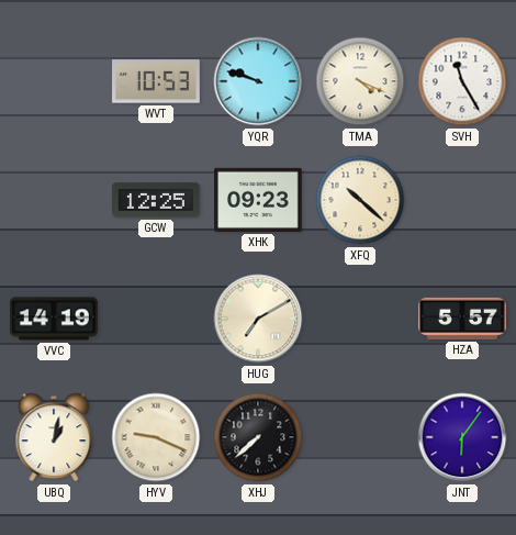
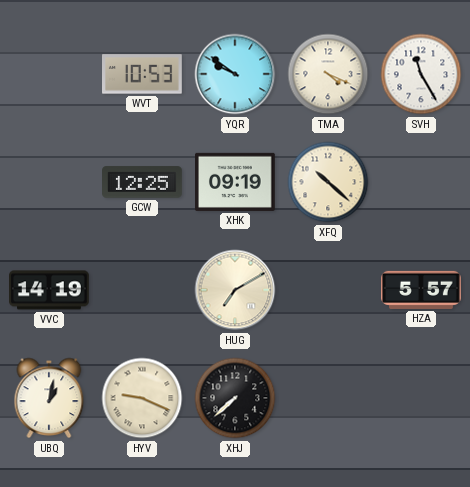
YQR: 9:48 -> 9:51 (235, 74)
XHK: 09:23 -> 09:19 (236, 182)
JNT: 6:06 -> none (462, 437)
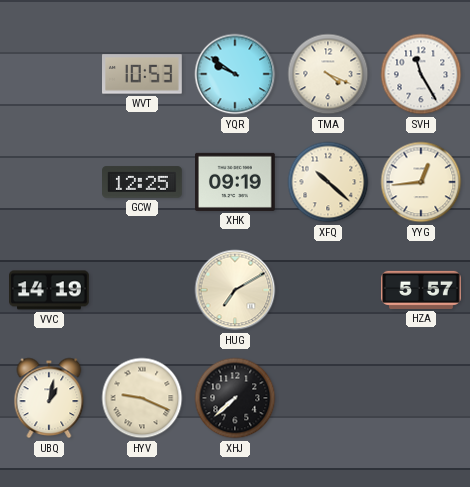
YYG: none -> 12:44 (421, 182)
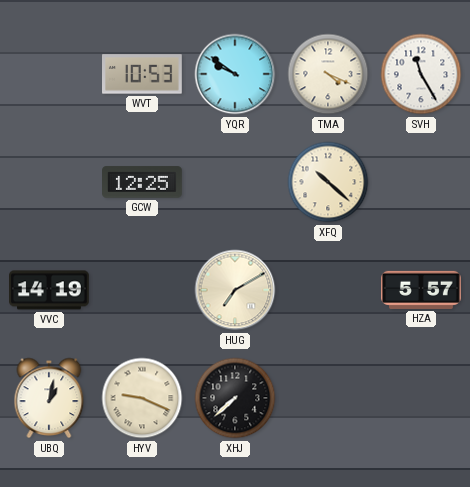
XHK: 09:19 -> none (236, 182)
YYG: 12:44 -> none (421, 182)
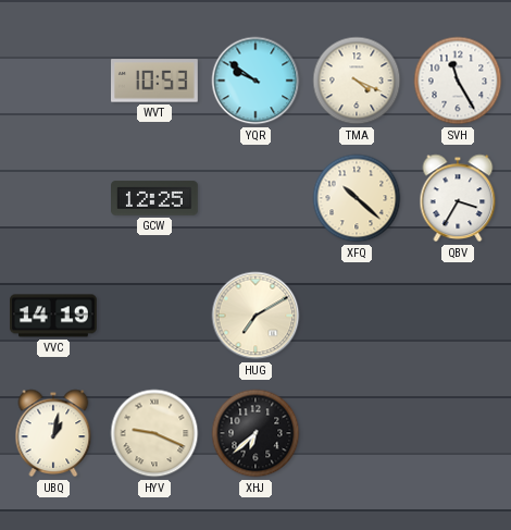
QBV: none -> 3:35 (458, 198)
HZA: 5:57 -> none (422, 290)
XHJ: 7:38 -> 6:38 (255, 433)
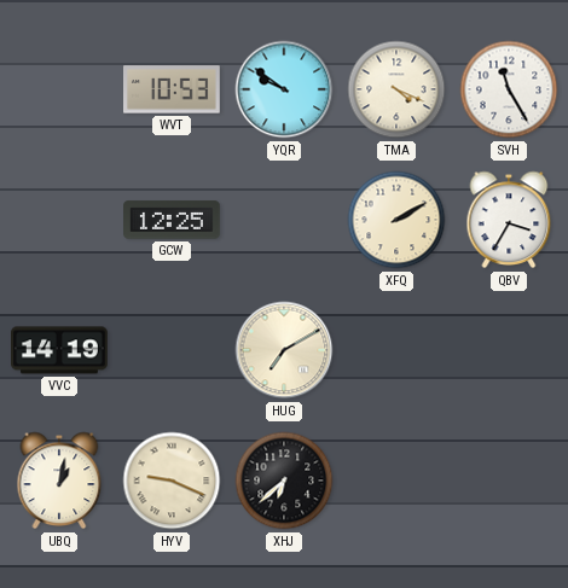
XFQ: 10:22 -> 2:10 (396, 220)
